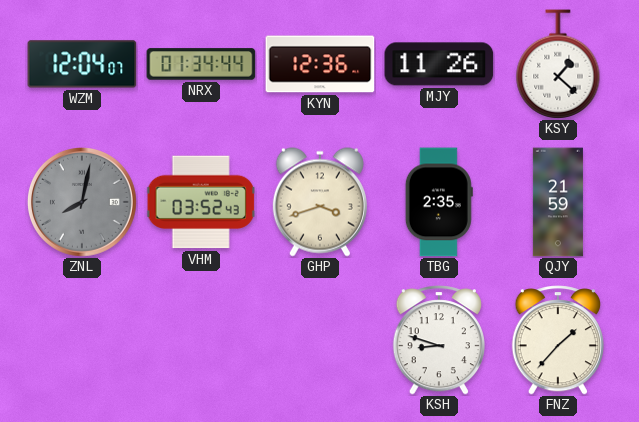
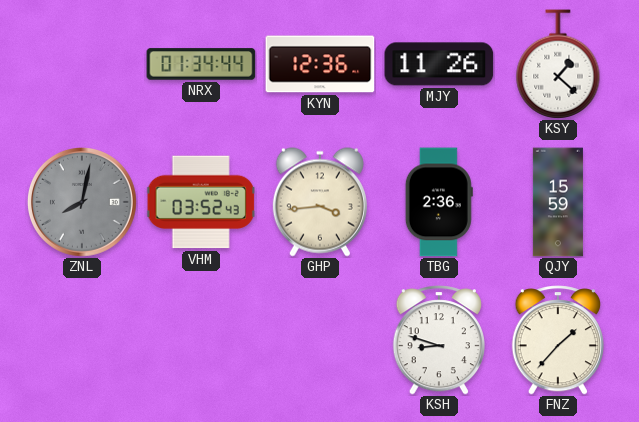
WZM: 12:04 -> none (82, 64)
GHP: 3:42 -> 3:44 (320, 202)
TBG: 2:35 -> 2:36 (439, 202)
QJY: 21:59 -> 15:59 (558, 202)
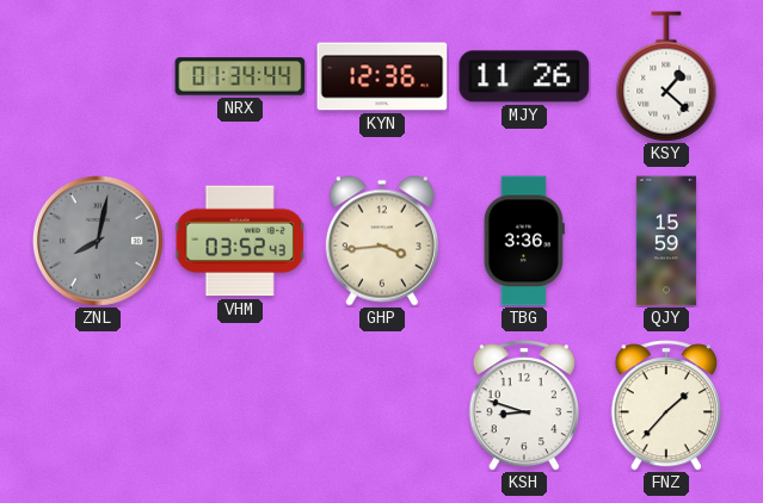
TBG: 2:36 -> 3:36 (524, 241)
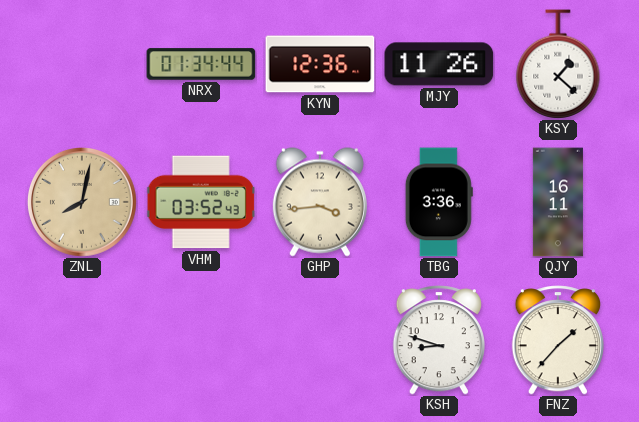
ZNL dial: grey -> champagne (82, 202)
QJY: 15:59 -> 16:11 (558, 202)
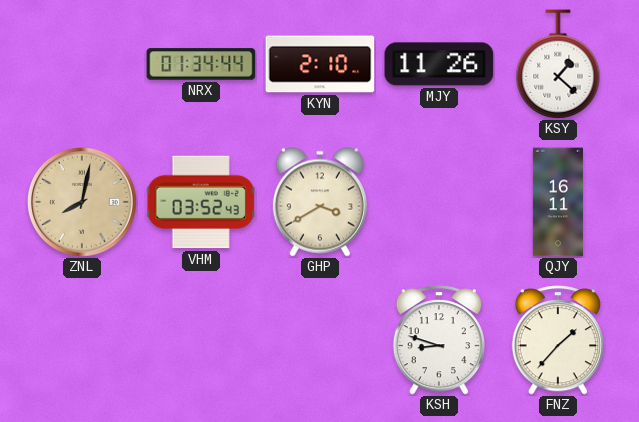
KYN: 12:36 -> 2:10 (320, 64)
GHP: 3:44 -> 3:40 (320, 202)
TBG: 3:36 -> none (439, 202)
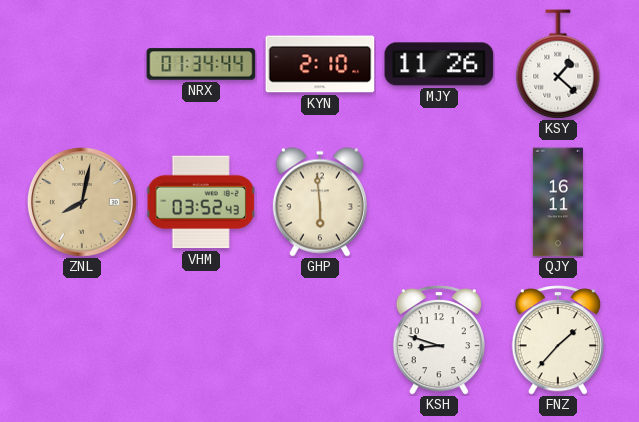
GHP: 3:40 -> 5:59 (320, 202)
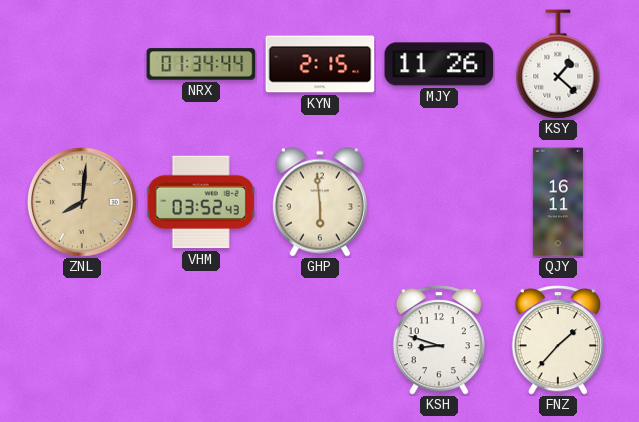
KYN: 2:10 -> 2:15 (320, 64)
ZNL: 8:02 -> 8:01 (82, 202)
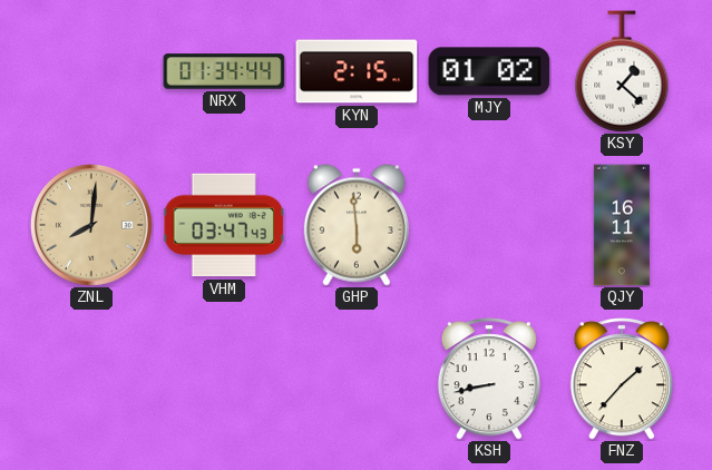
MJY: 11:26 -> 01:02 (489, 71)
VHM: 03:52 -> 03:47 (224, 225)
KSH: 8:48 -> 8:43 (489, 379)
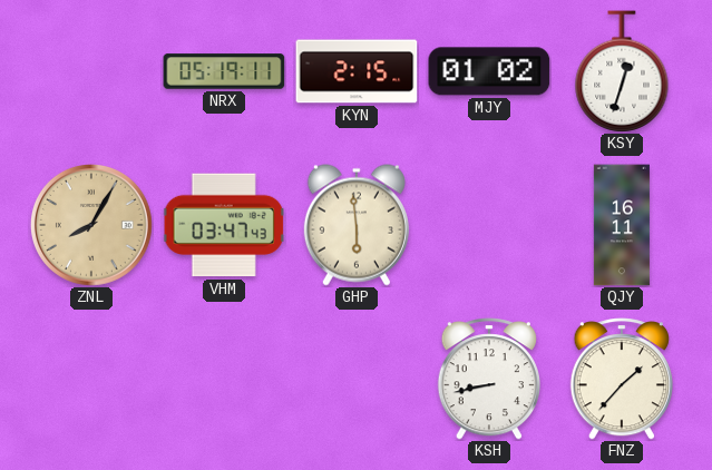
NRX: 01:34 -> 05:19 (224, 71)
KSY: 1:22 -> 12:33 (622, 71)
ZNL: 8:01 -> 8:05 (91, 225)
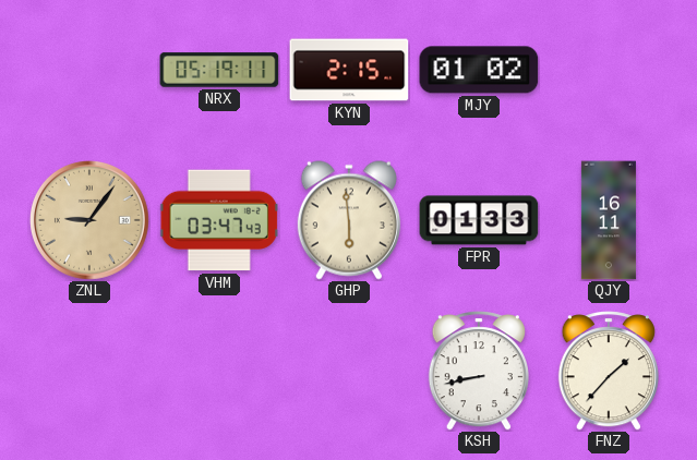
KSY: 12:33 -> none (622, 71)
ZNL: 8:05 -> 9:06 (89, 220)
FPR: none -> 01:33 (479, 220)
